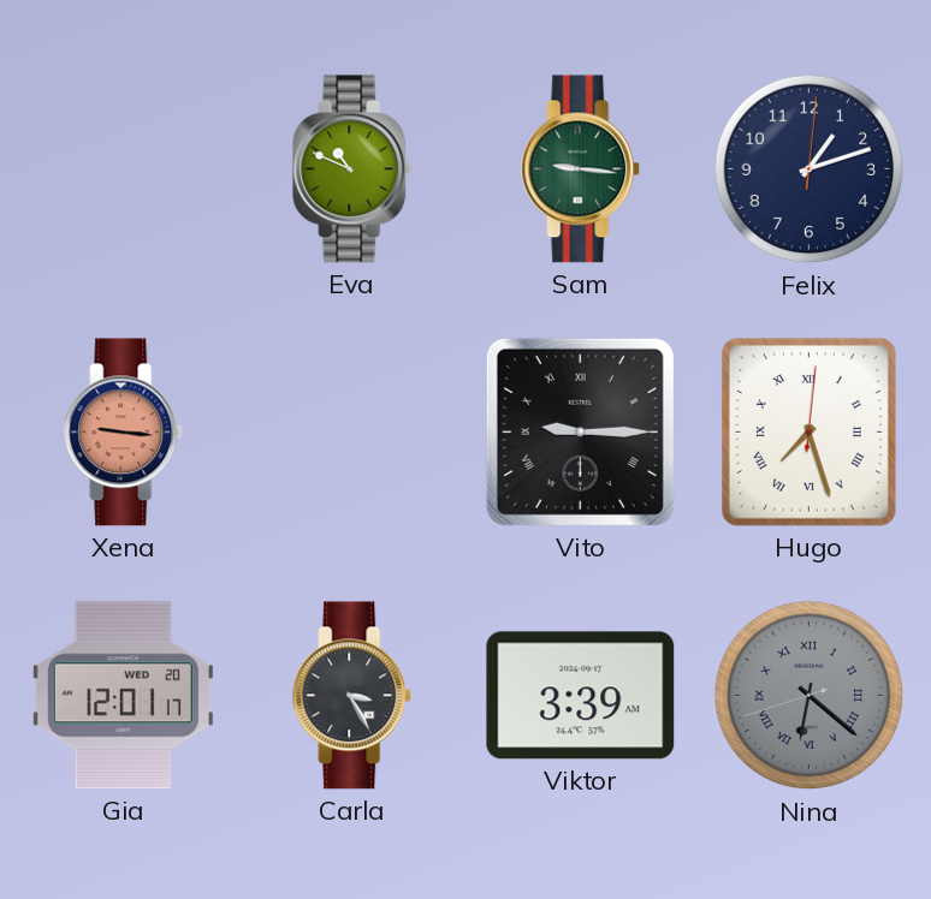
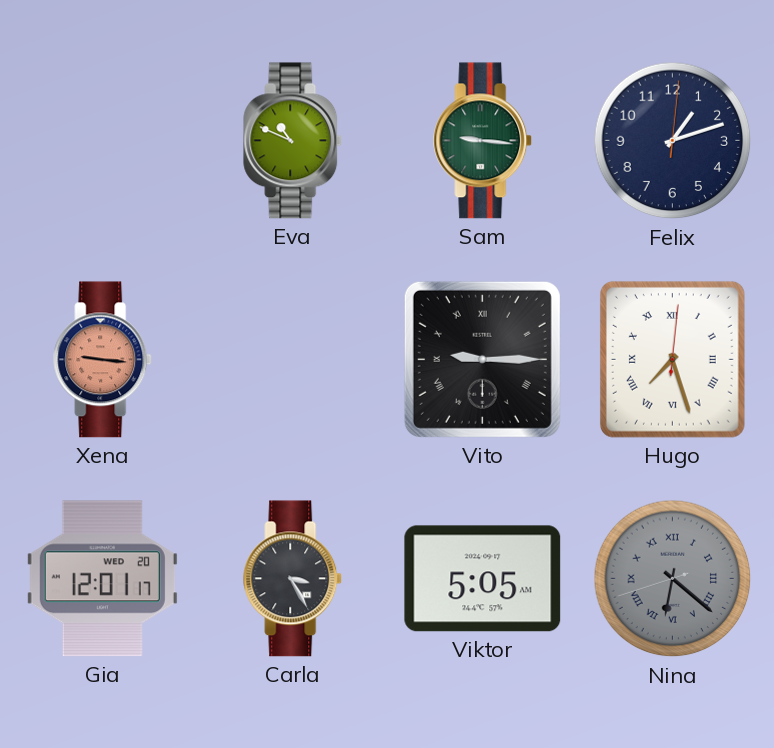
Viktor: 3:39 -> 5:05 (483, 579)
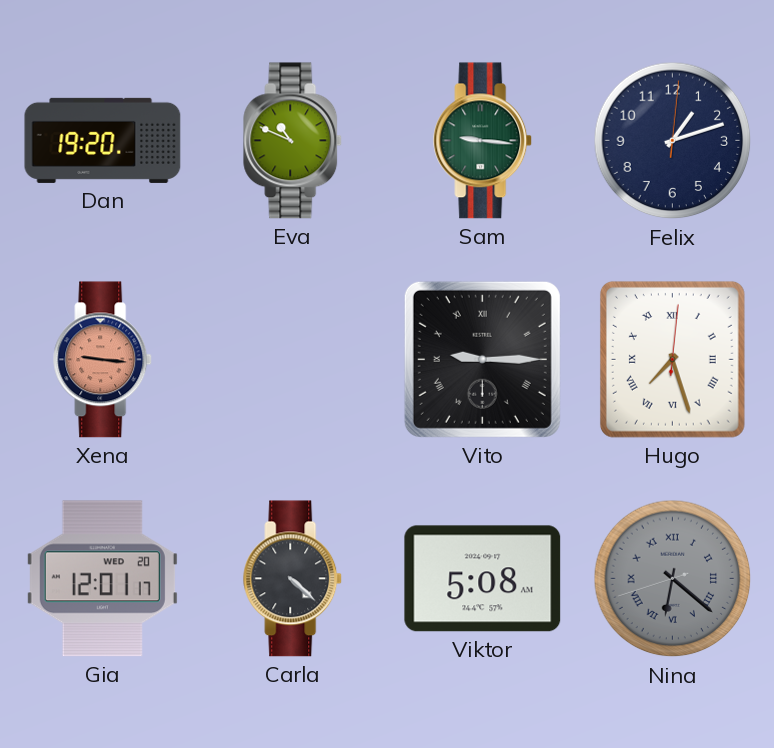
Dan: none -> 19:20 (103, 140)
Carla: 3:25 -> 4:22 (293, 579)
Viktor: 5:05 -> 5:08 (483, 579)
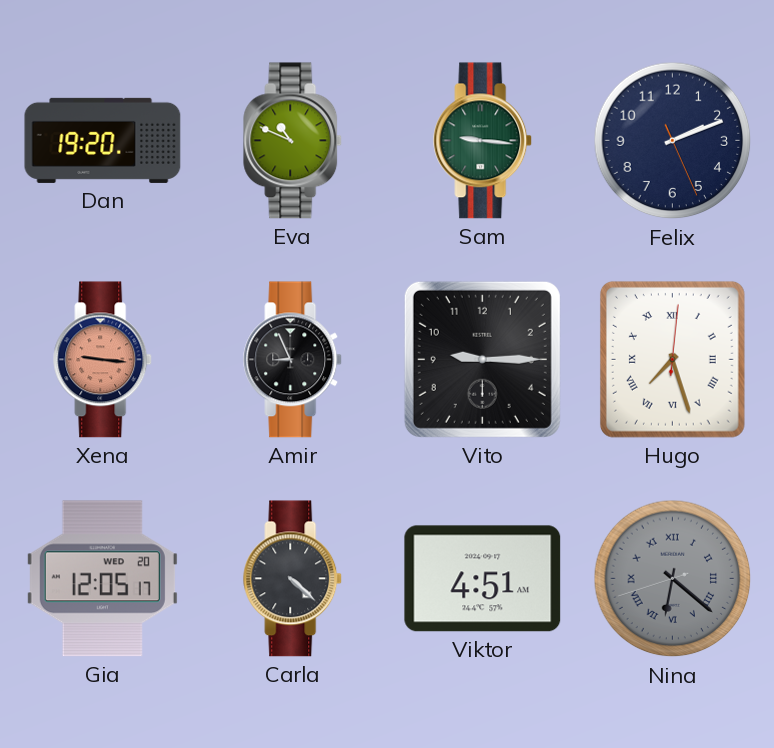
Felix: 1:12 -> 2:11 (673, 141)
Amir: none -> 8:56 (293, 360)
Vito numerals: Roman -> Arabic (482, 359)
Gia: 12:01 -> 12:05 (102, 579)
Viktor: 5:08 -> 4:51 (483, 579)
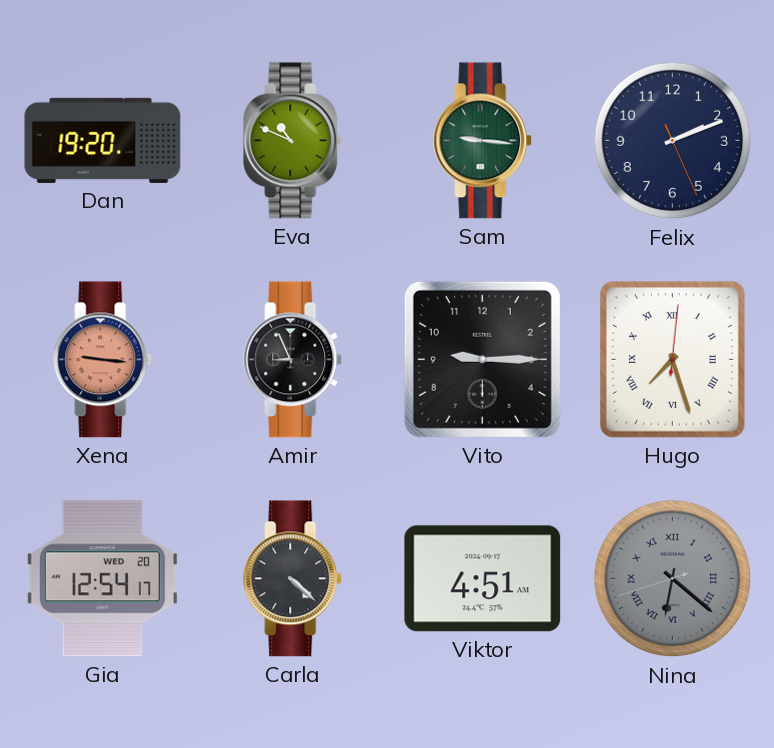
Gia: 12:05 -> 12:54 (102, 579)
